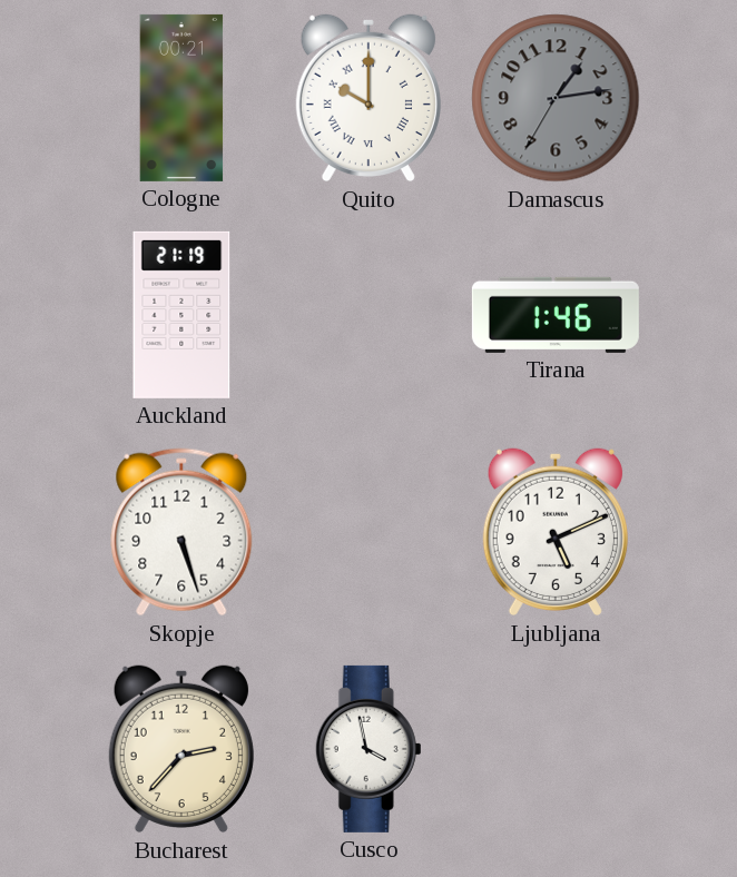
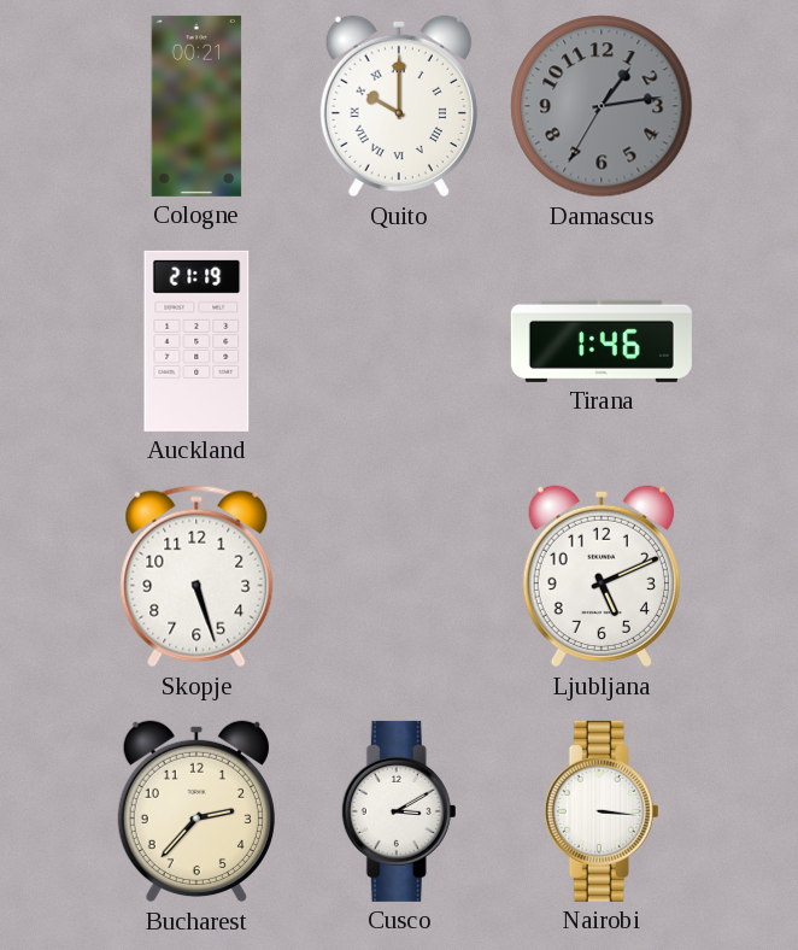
Cusco: 3:58 -> 3:10 (399, 811)
Nairobi: none -> 3:16 (602, 811)
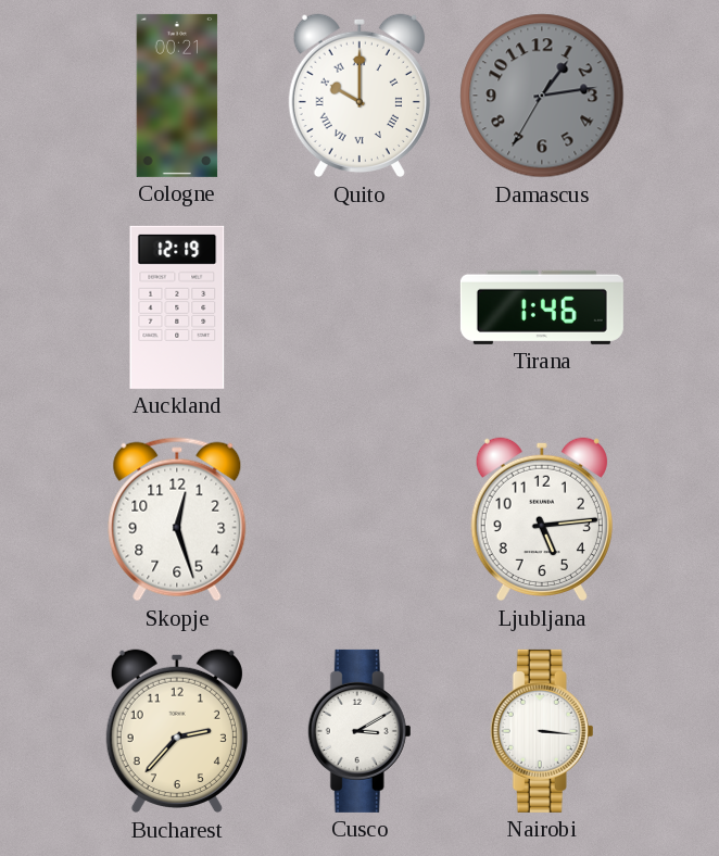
Auckland: 21:19 -> 12:19 (177, 307)
Skopje: 5:27 -> 12:27 (177, 519)
Ljubljana: 5:11 -> 5:14 (542, 519)
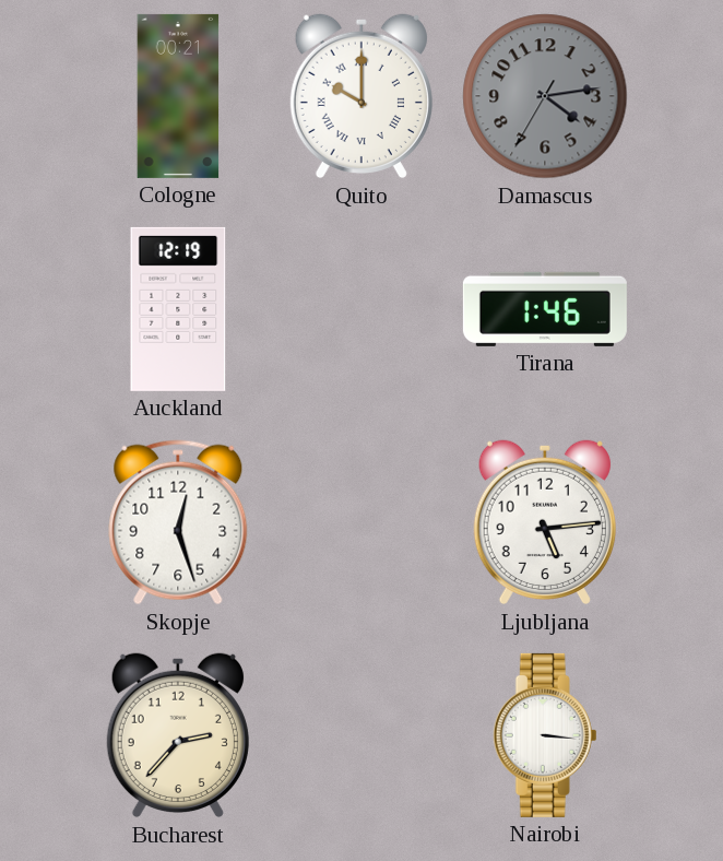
Damascus: 1:13 -> 4:13 (545, 96)
Cusco: 3:10 -> none (359, 731)
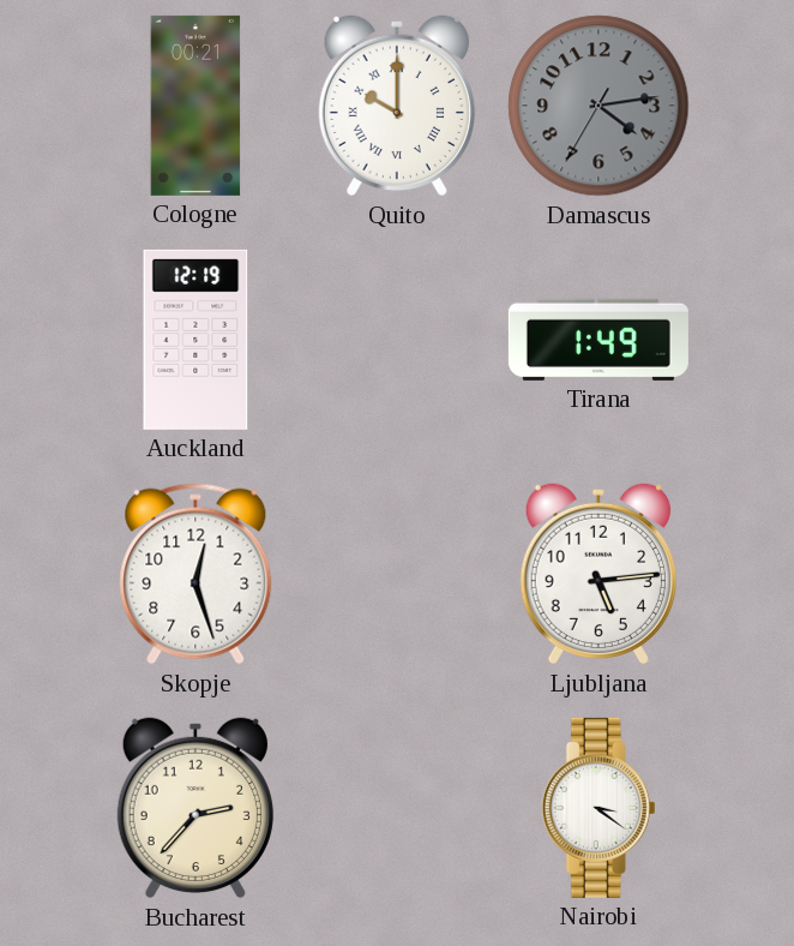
Tirana: 1:46 -> 1:49 (598, 340)
Nairobi: 3:16 -> 3:21 (598, 808)
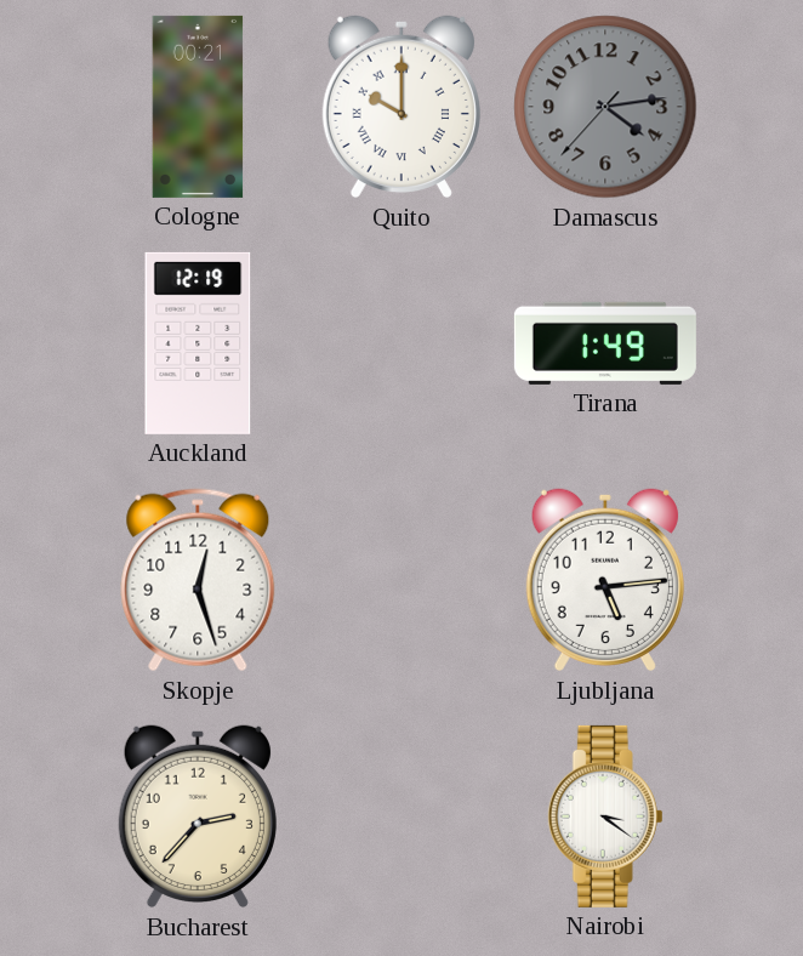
Damascus: 4:13:35 -> 4:13:37 (605, 107)
